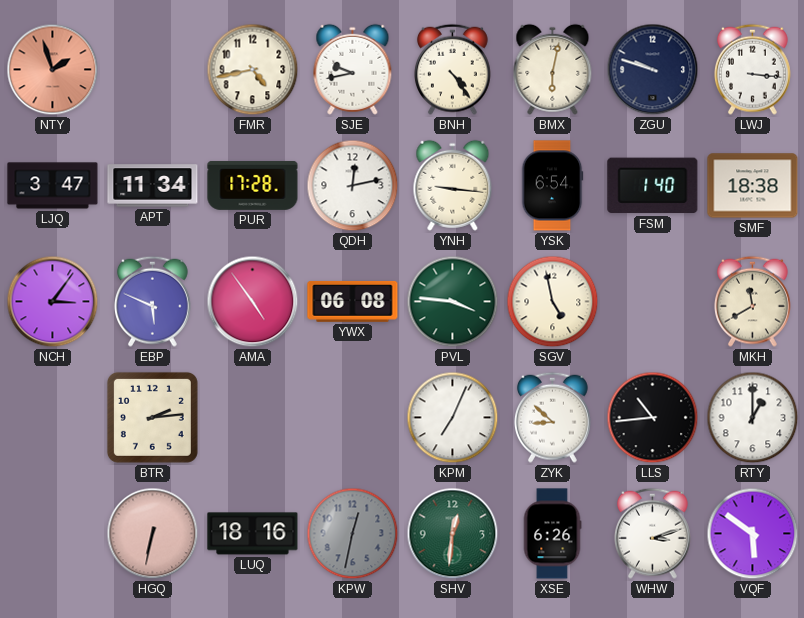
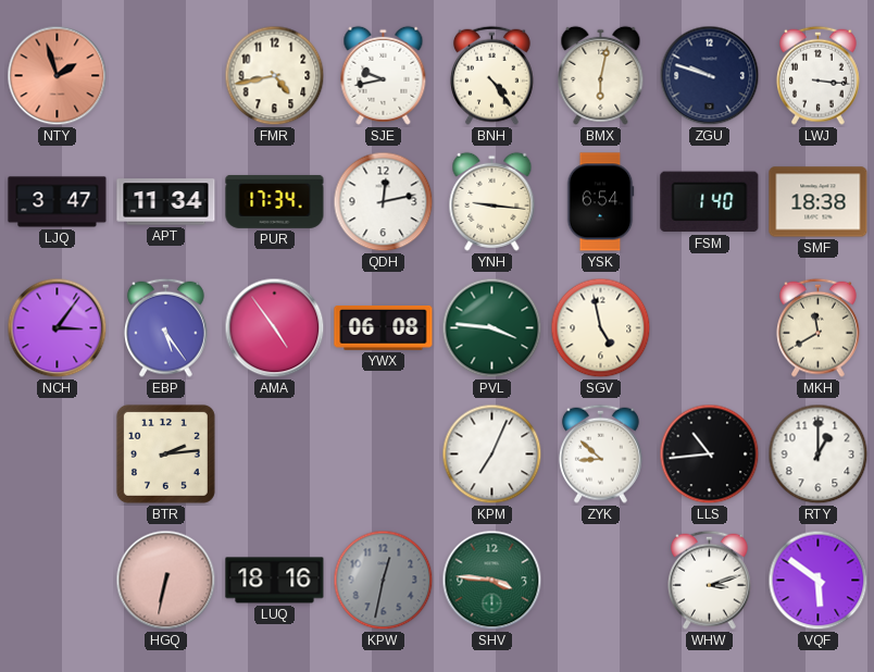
PUR: 17:28 -> 17:34 (275, 201)
EBP: 5:49 -> 5:24 (165, 327)
SHV: 12:31 -> 3:46 (492, 581)
XSE: 6:26 -> none (552, 534)
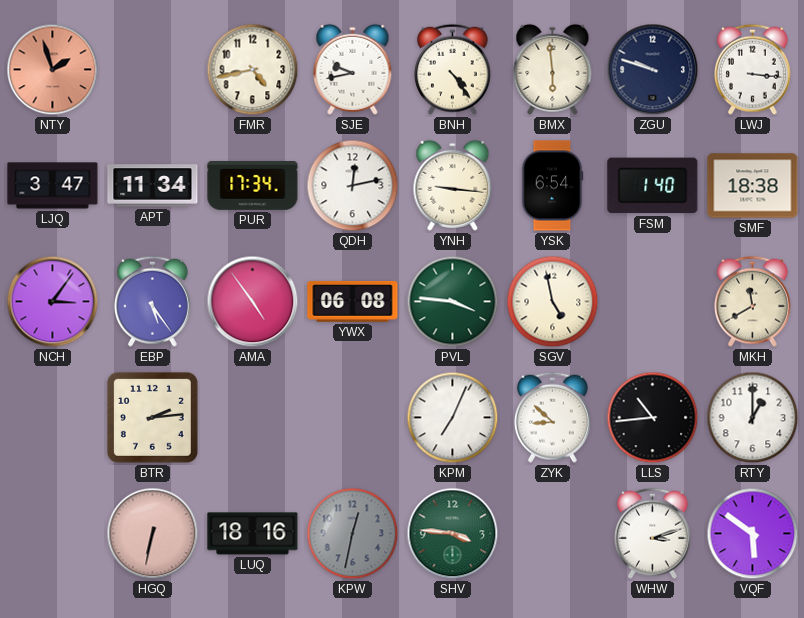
BMX: 6:02 -> 5:59 (553, 69)
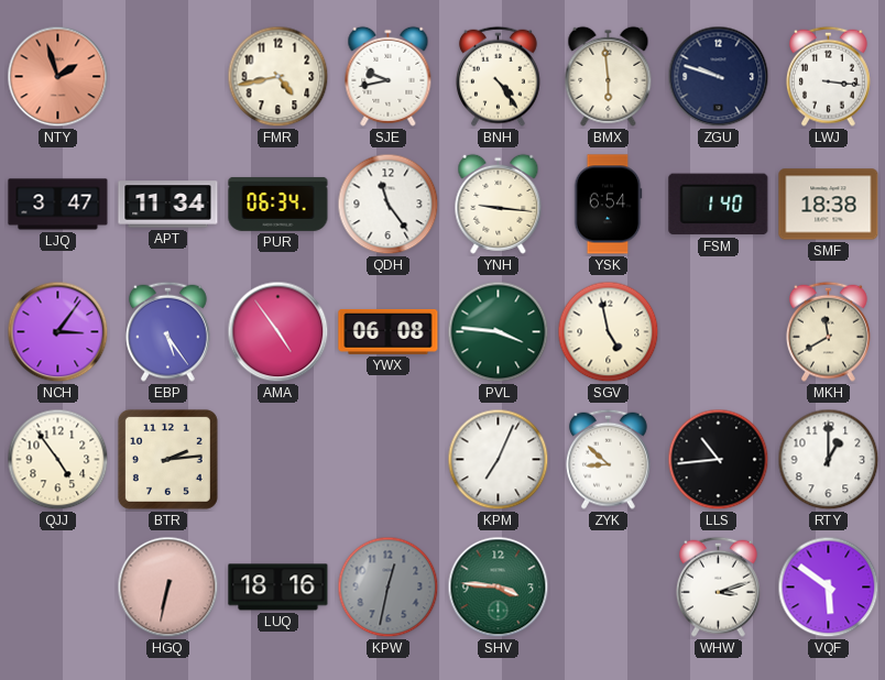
PUR: 17:34 -> 06:34 (278, 204)
QDH: 12:13 -> 11:24 (389, 205)
QJJ: none -> 4:54 (58, 460)
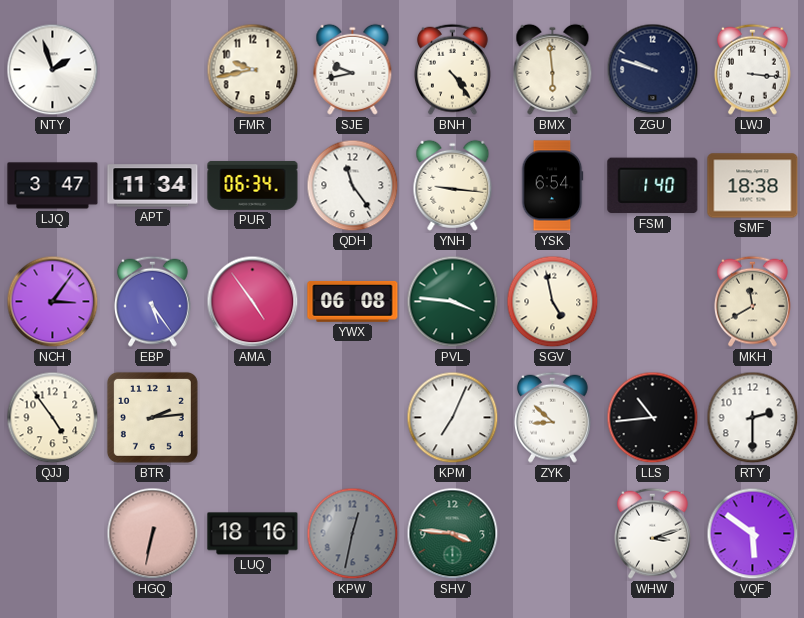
NTY dial: salmon -> white (53, 70)
FMR: 4:43 -> 9:43 (253, 70)
RTY: 1:00 -> 2:30 (753, 418)
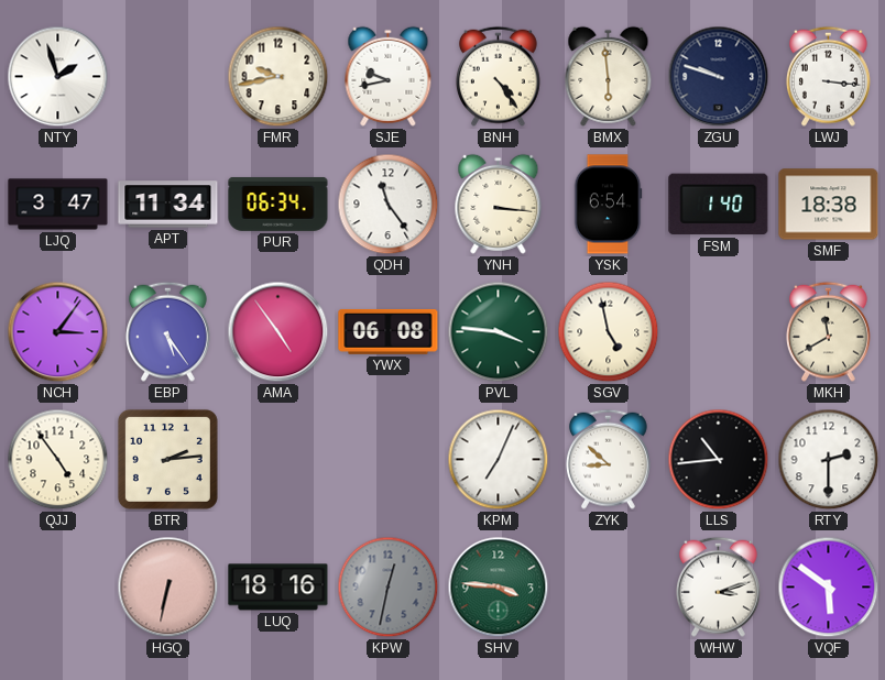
YNH: 9:16 -> 3:16 (499, 204)
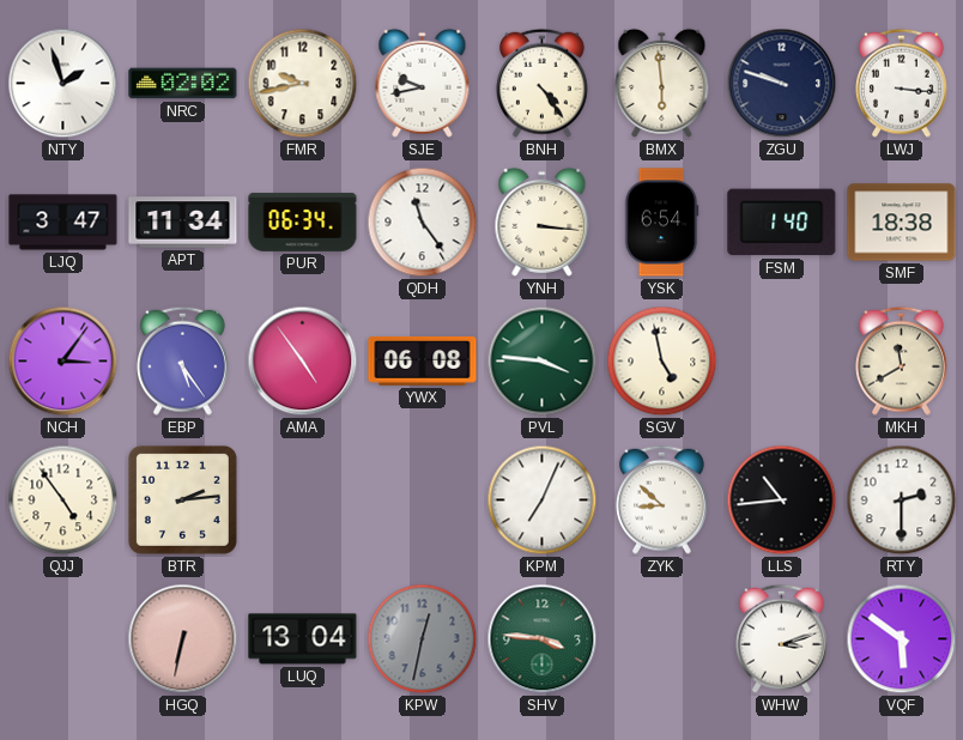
NRC: none -> 02:02 (183, 84)
LUQ: 18:16 -> 13:04 (303, 639)
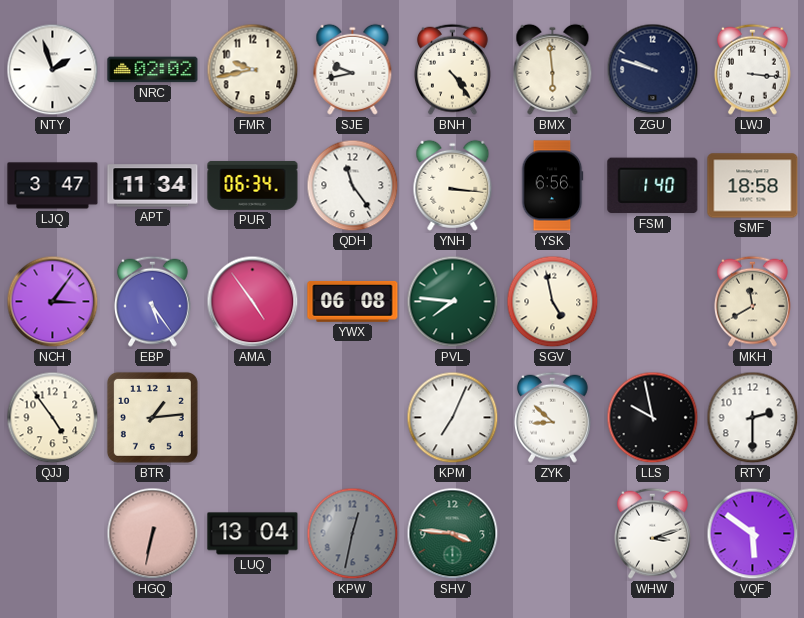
YSK: 6:54 -> 6:56 (552, 186)
SMF: 18:38 -> 18:58 (753, 186)
PVL: 3:46 -> 7:46 (453, 302)
BTR: 2:14 -> 1:14 (152, 417)
LLS: 10:44 -> 9:58 (653, 418)
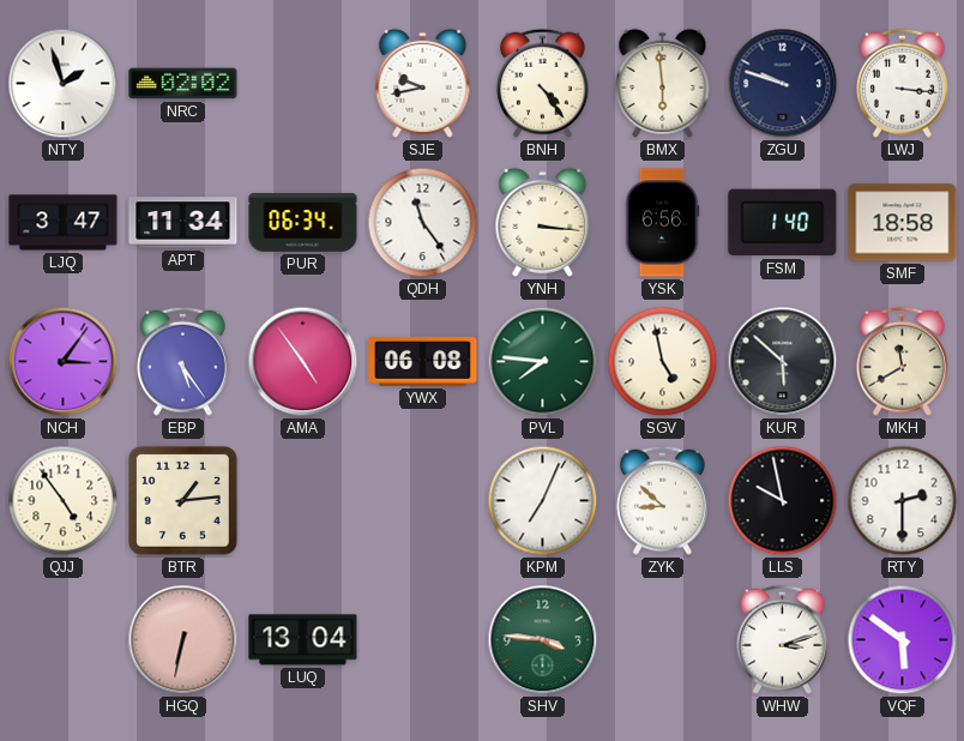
FMR: 9:43 -> none (253, 70)
KUR: none -> 5:52 (783, 362)
KPW: 12:32 -> none (353, 534)
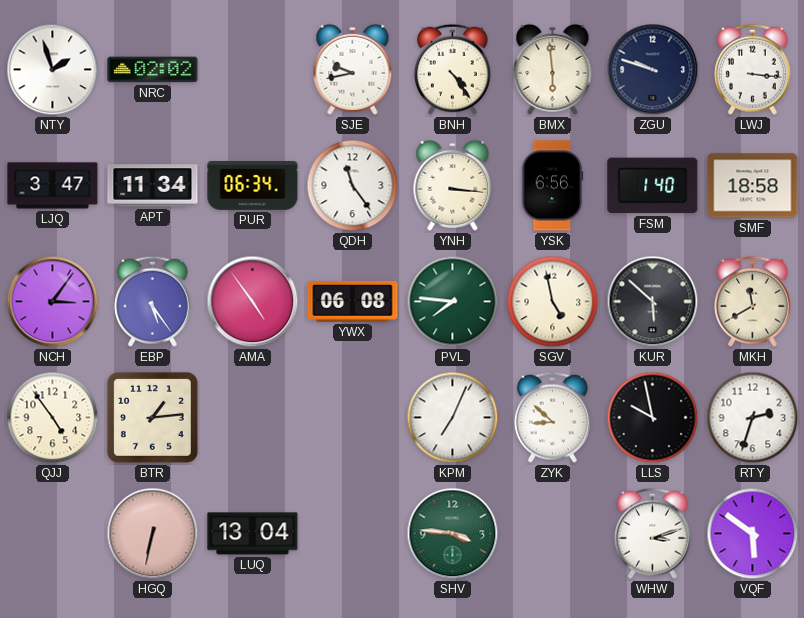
RTY: 2:30 -> 2:33 (753, 418)
